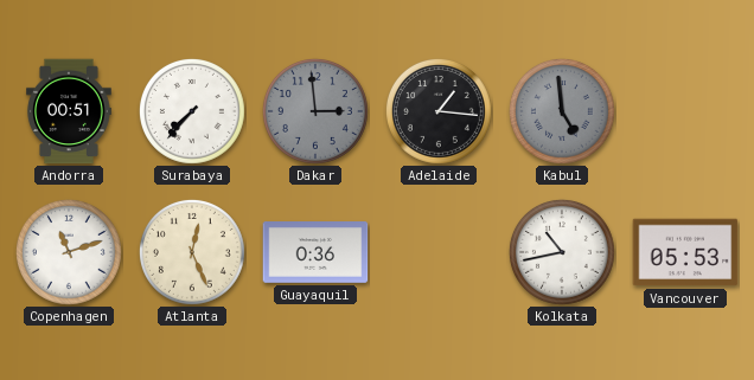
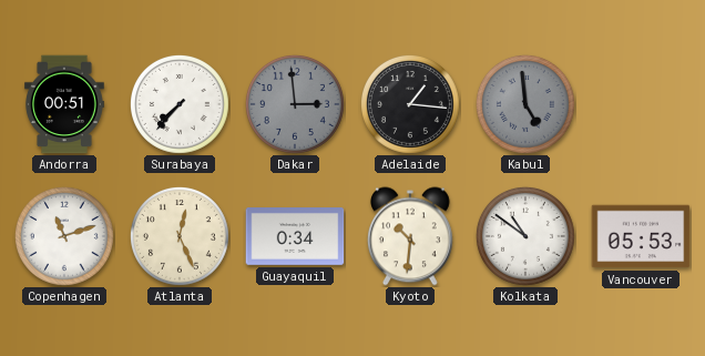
Guayaquil: 0:36 -> 0:34 (295, 237)
Kyoto: none -> 10:31 (411, 236)
Kolkata: 10:43 -> 10:51 (525, 236)
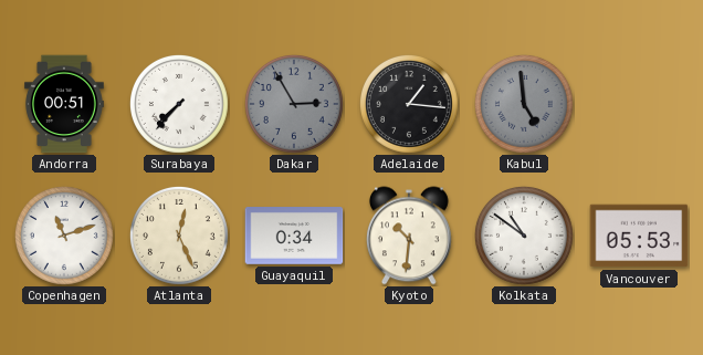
Dakar: 2:59 -> 2:55 (294, 104)
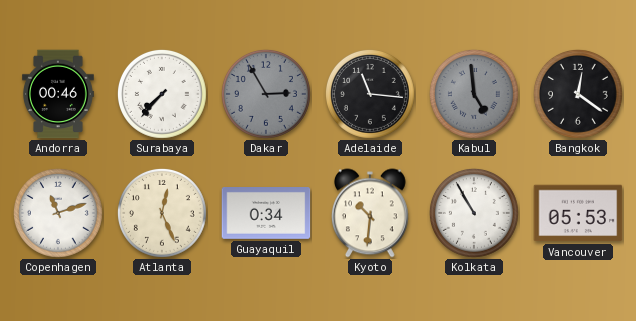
Andorra: 00:51 -> 00:46 (58, 94)
Adelaide: 1:16 -> 11:16 (370, 94)
Bangkok: none -> 12:21 (578, 94)
Kolkata: 10:51 -> 10:55 (474, 213)
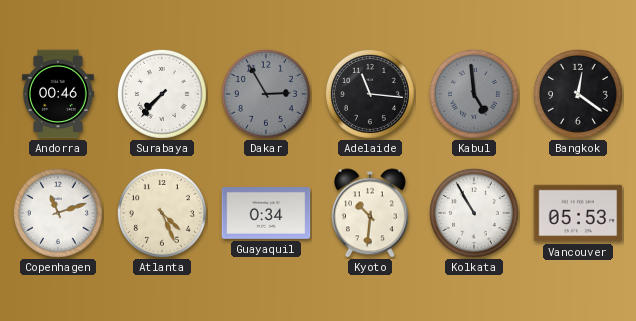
Atlanta: 12:26 -> 4:26 (162, 213)
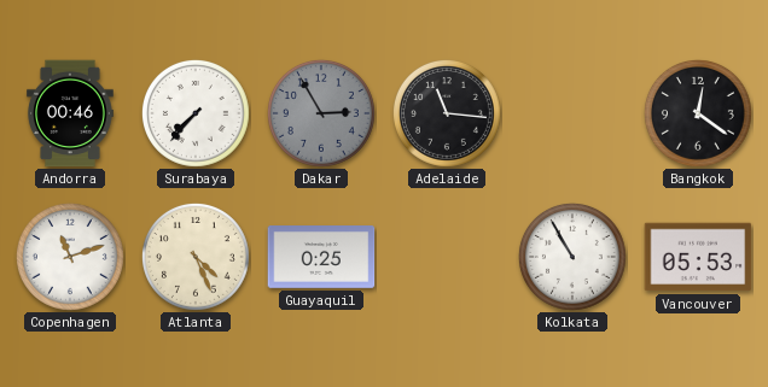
Kabul: 4:59 -> none (474, 94)
Guayaquil: 0:34 -> 0:25 (321, 258)
Kyoto: 10:31 -> none (371, 213)
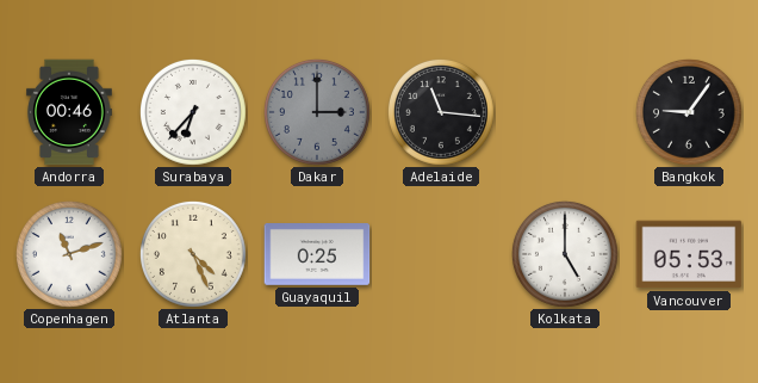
Surabaya: 7:37 -> 6:37 (193, 112)
Dakar: 2:55 -> 3:00 (317, 112)
Bangkok: 12:21 -> 9:06 (689, 112)
Kolkata: 10:55 -> 5:00 (565, 254)
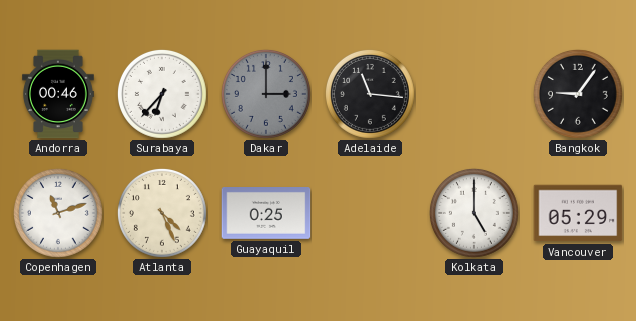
Vancouver: 05:53 -> 05:29 (578, 213)
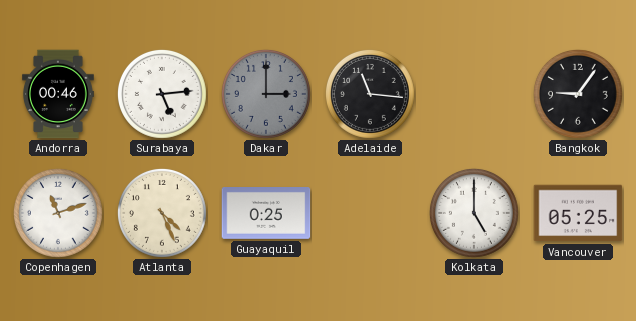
Surabaya: 6:37 -> 5:14 (162, 94)
Vancouver: 05:29 -> 05:25 (578, 213)
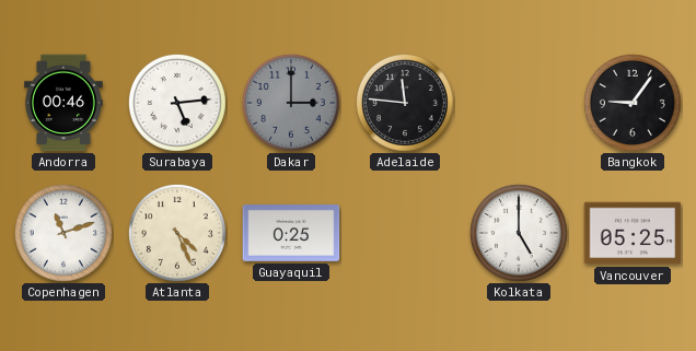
Adelaide: 11:16 -> 11:46 (405, 103)
